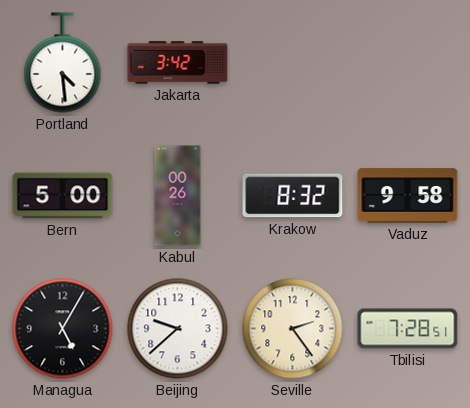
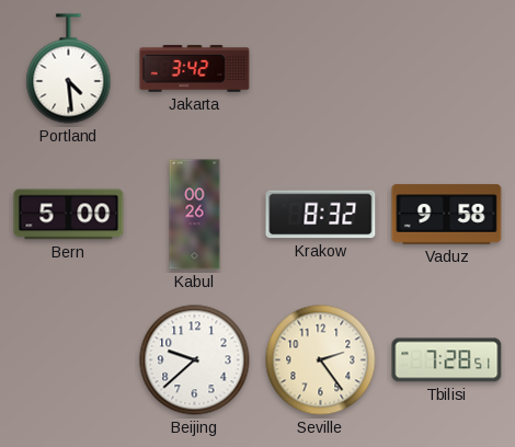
Managua: 5:05 -> none (63, 329)
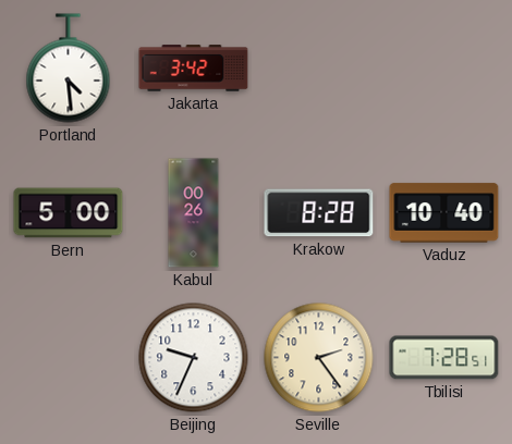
Krakow: 8:32 -> 8:28 (319, 213)
Vaduz: 9:58 -> 10:40 (444, 213)
Beijing: 9:38 -> 9:34 (194, 358)
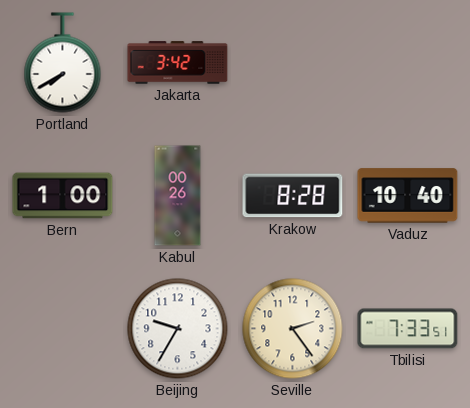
Portland: 4:29 -> 7:40 (63, 63)
Bern: 5:00 -> 1:00 (63, 196)
Beijing: 9:34 -> 9:35 (178, 329)
Tbilisi: 7:28 -> 7:33 (408, 329)
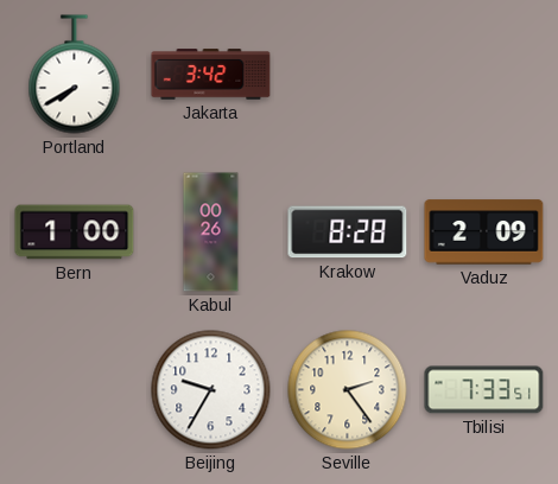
Vaduz: 10:40 -> 2:09 (484, 233)
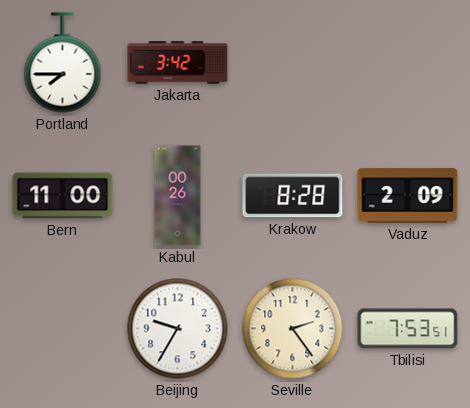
Portland: 7:40 -> 7:45 (63, 63)
Bern: 1:00 -> 11:00 (63, 196)
Tbilisi: 7:33 -> 7:53 (408, 329)
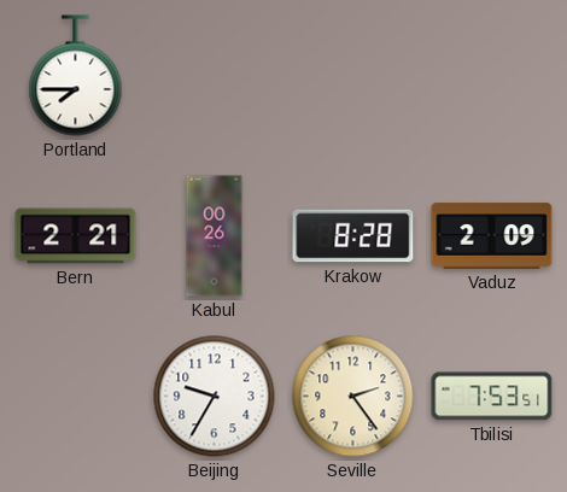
Jakarta: 3:42 -> none (178, 63)
Bern: 11:00 -> 2:21 (76, 236)
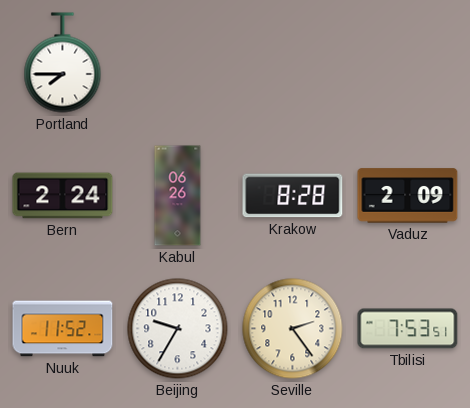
Bern: 2:21 -> 2:24 (63, 196)
Kabul: 00:26 -> 06:26 (178, 196)
Nuuk: none -> 11:52 (63, 329)
